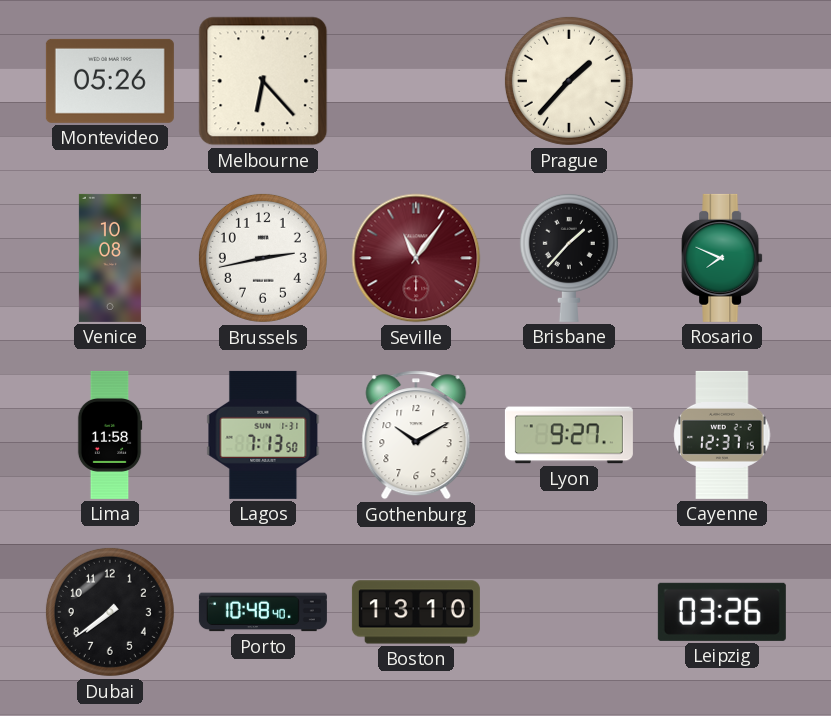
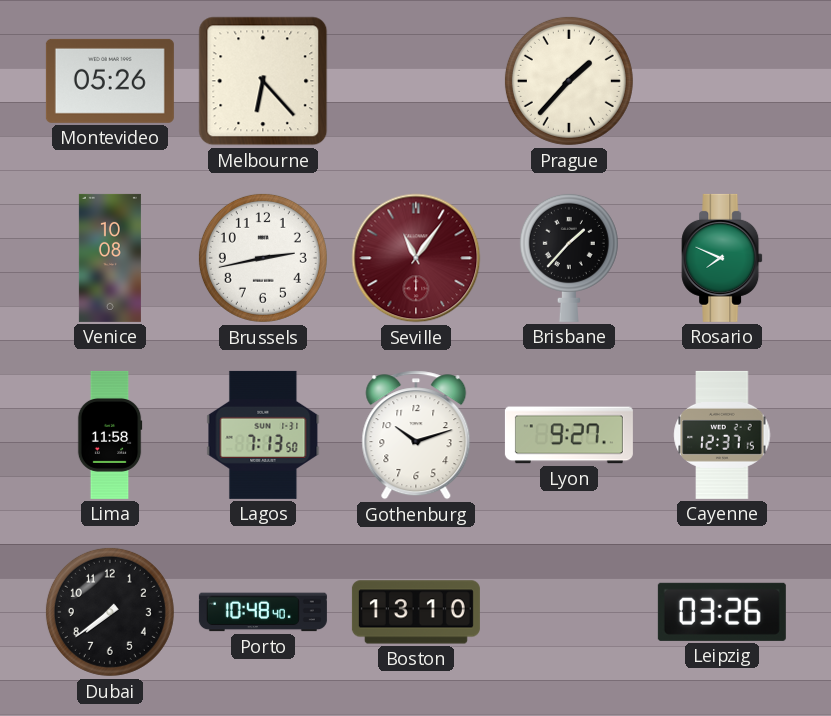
Gothenburg: 10:10 -> 10:12 (416, 435)
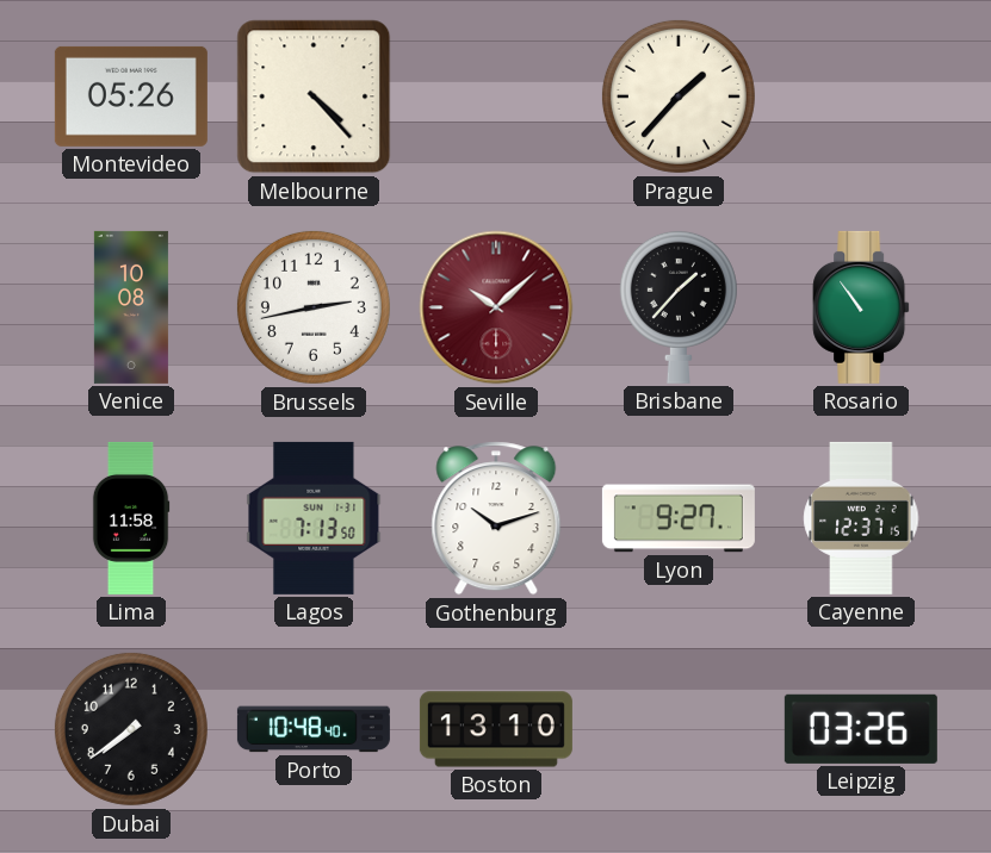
Melbourne: 6:23 -> 4:23 (314, 96)
Seville: 11:06 -> 10:08 (496, 307)
Rosario: 7:49 -> 10:54 (861, 307)
